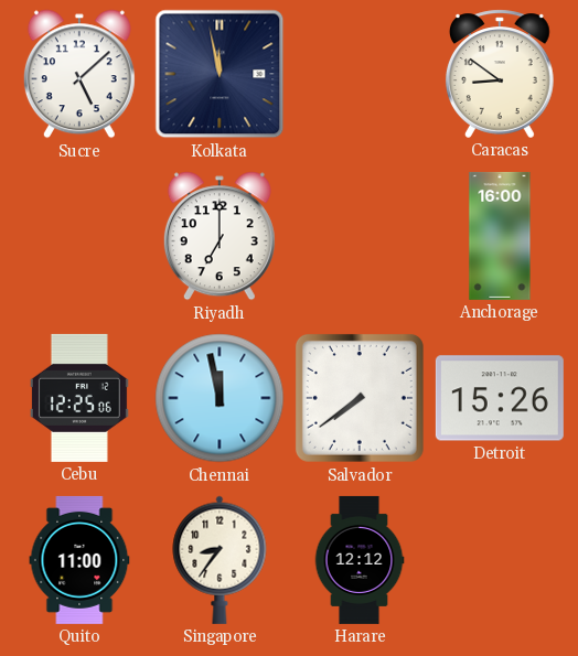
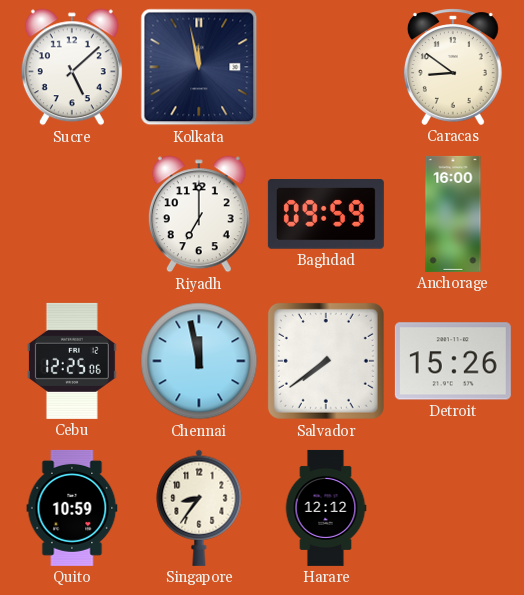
Baghdad: none -> 09:59 (326, 215)
Quito: 11:00 -> 10:59 (72, 508)
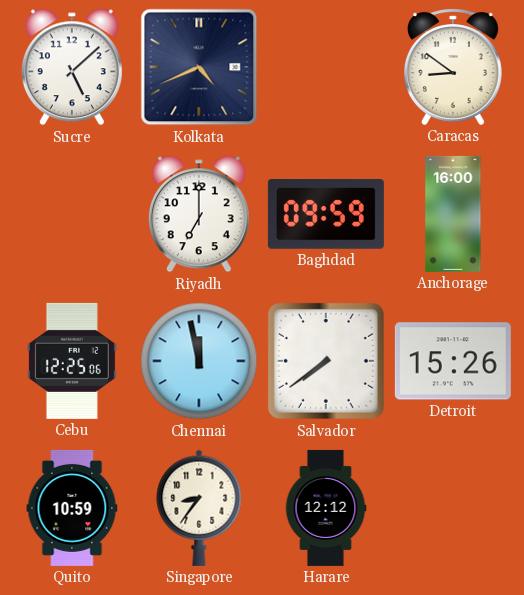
Kolkata: 11:58 -> 4:41 (199, 67)
